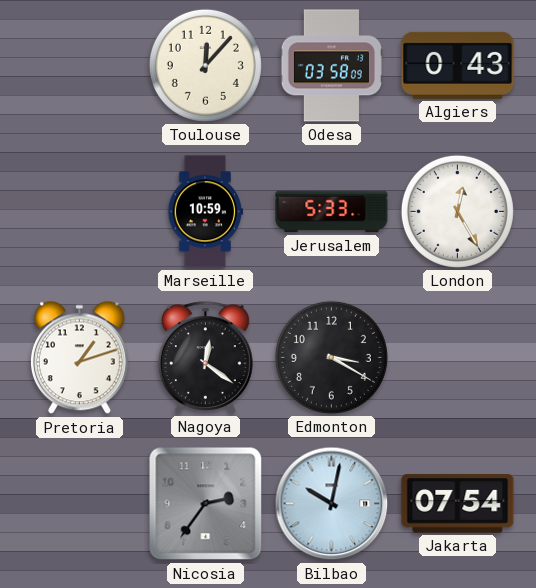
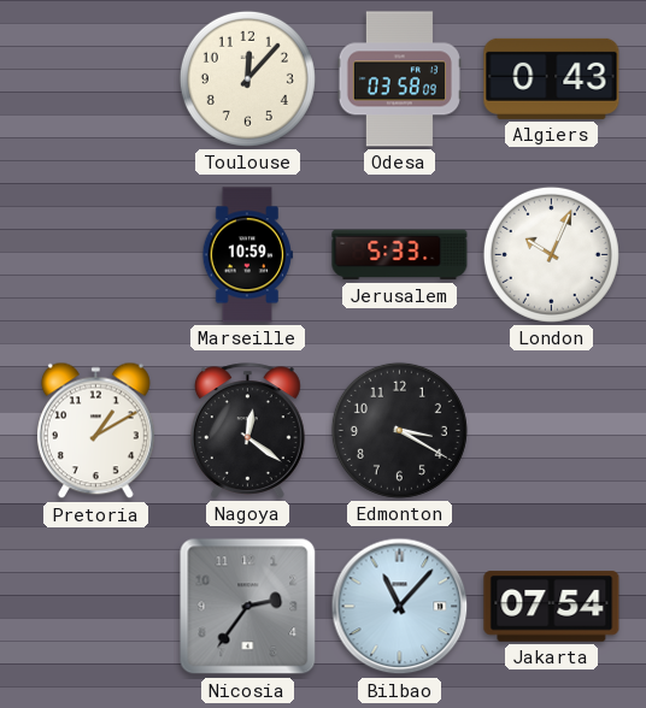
London: 12:25 -> 10:04 (551, 254)
Pretoria: 1:12 -> 1:10 (95, 431)
Bilbao: 10:02 -> 11:07 (400, 607)
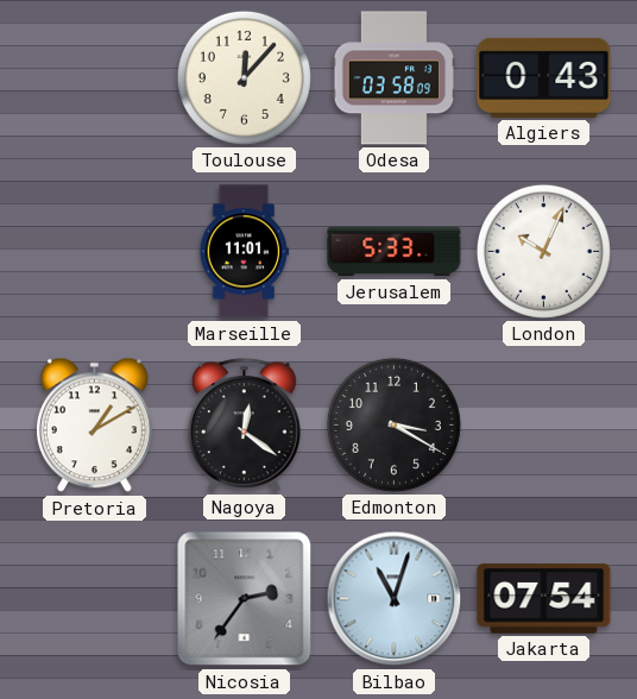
Marseille: 10:59 -> 11:01 (245, 252)
Bilbao: 11:07 -> 11:03 (395, 599)
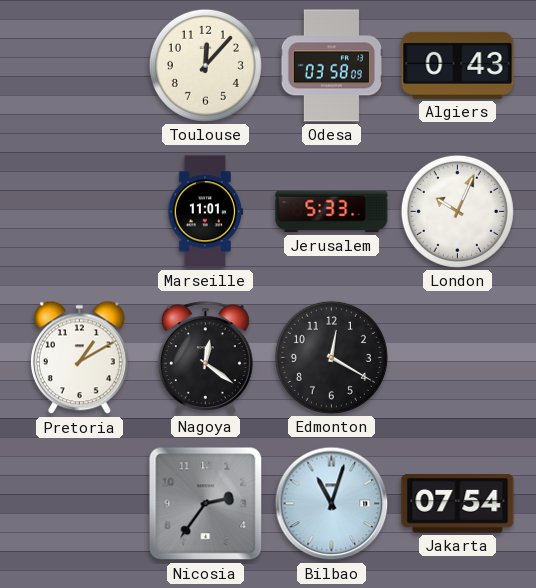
Edmonton: 3:20 -> 12:20 (331, 357)
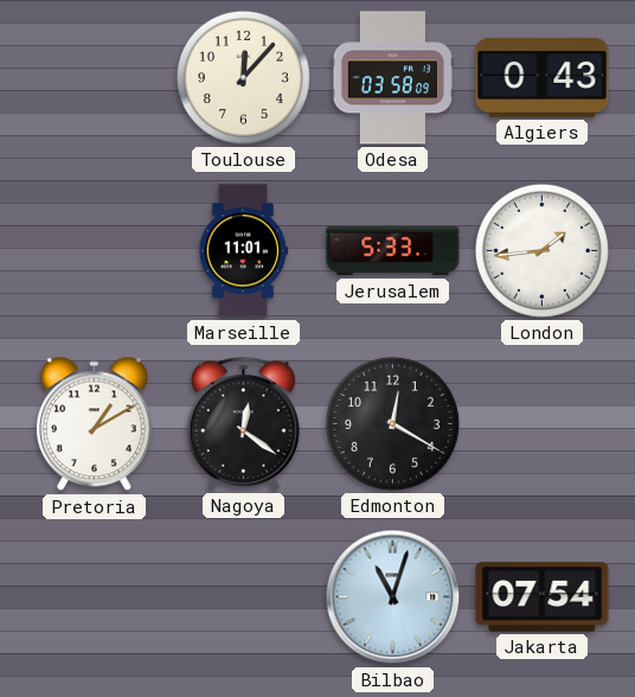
London: 10:04 -> 1:44 (541, 250)
Nicosia: 2:36 -> none (206, 504)
